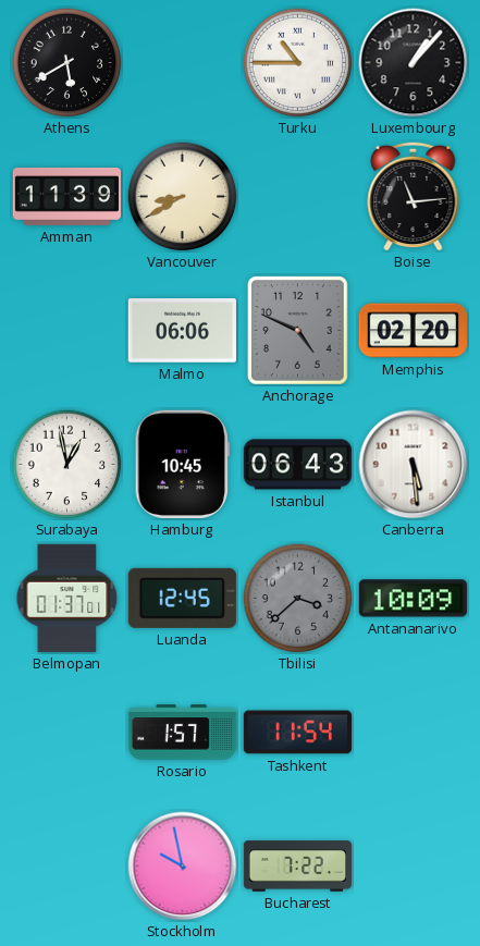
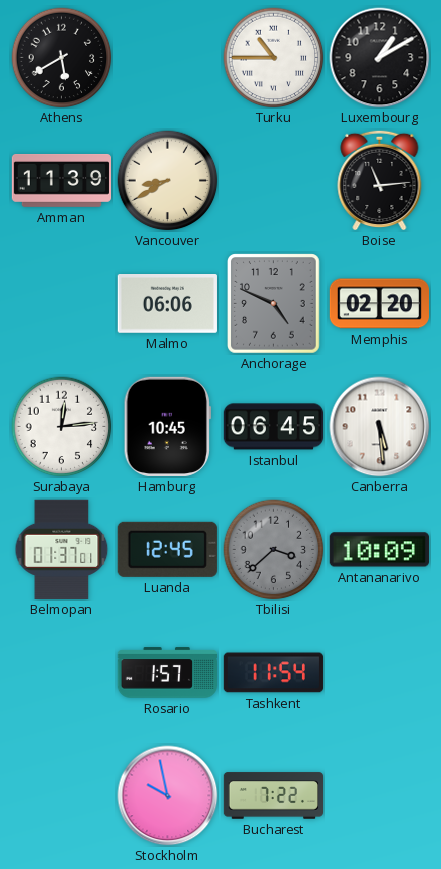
Luxembourg: 1:07 -> 1:10 (380, 58)
Surabaya: 12:58 -> 12:14 (62, 427)
Istanbul: 06:43 -> 06:45 (273, 427)
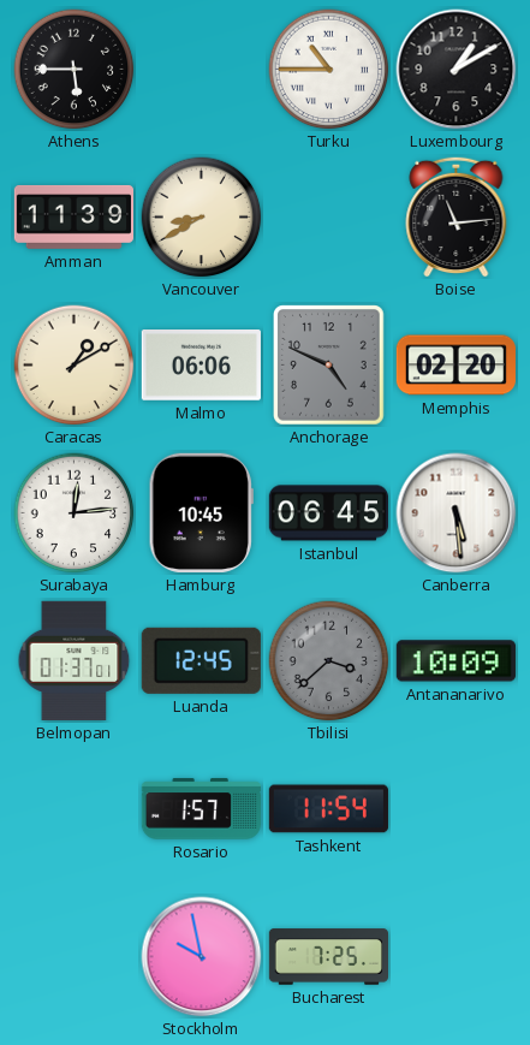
Athens: 5:40 -> 5:45 (75, 70)
Caracas: none -> 1:10 (75, 366)
Bucharest: 7:22 -> 7:25 (328, 957)
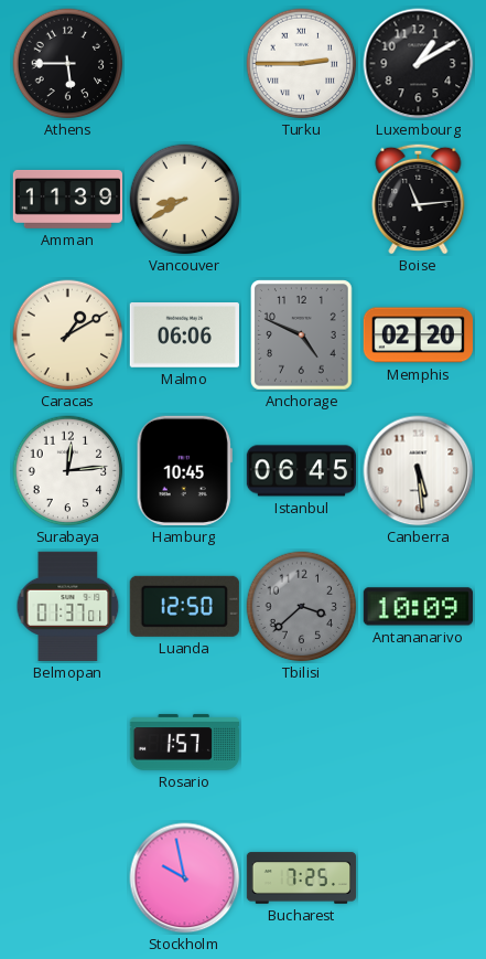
Turku: 10:45 -> 2:45 (302, 64)
Luanda: 12:45 -> 12:50 (184, 606)
Tashkent: 11:54 -> none (328, 809)
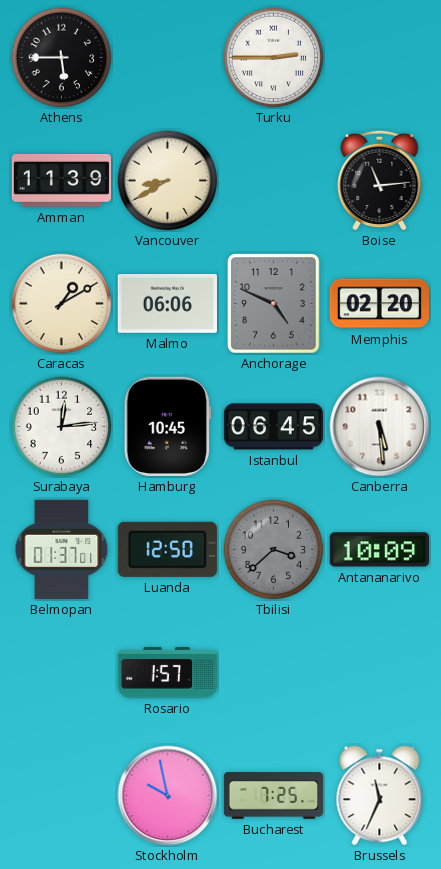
Luxembourg: 1:10 -> none (419, 64)
Brussels: none -> 11:34 (380, 796)
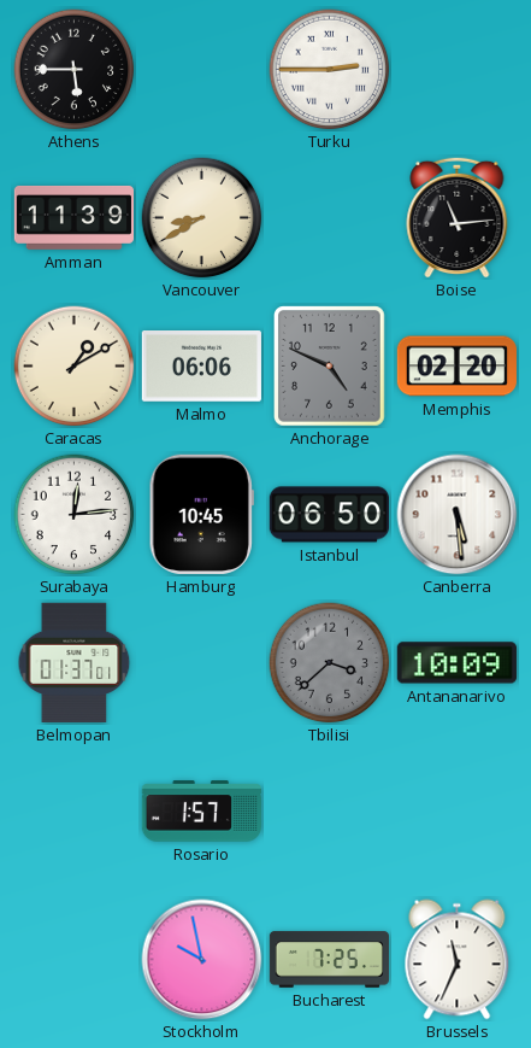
Istanbul: 06:45 -> 06:50 (329, 515)
Luanda: 12:50 -> none (167, 549)
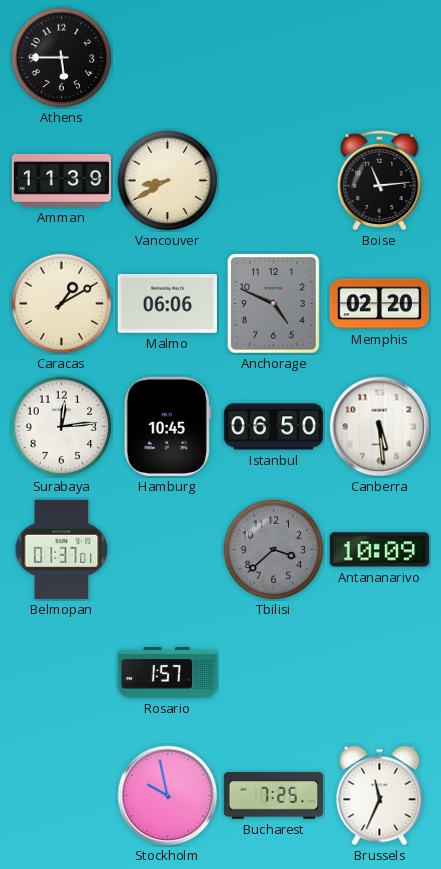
Turku: 2:45 -> none (330, 70)
